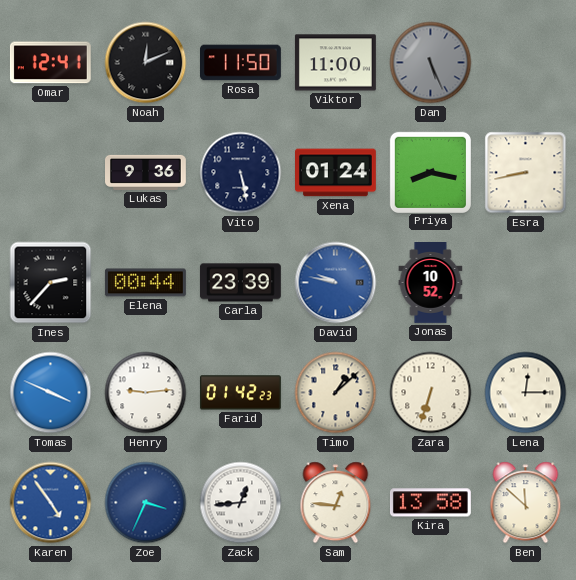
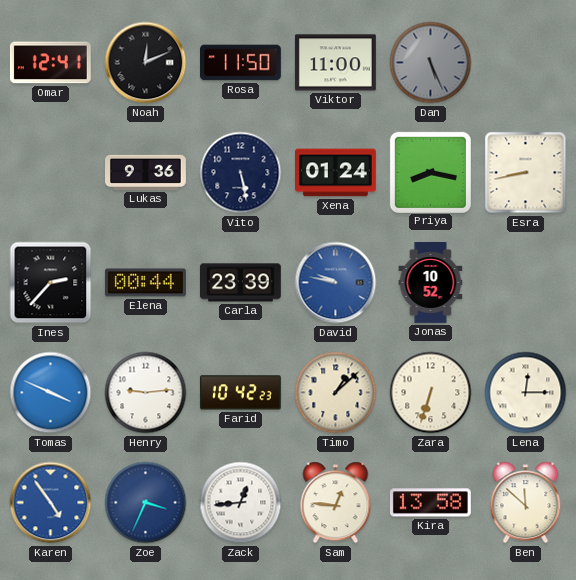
Farid: 01:42 -> 10:42 (240, 393)
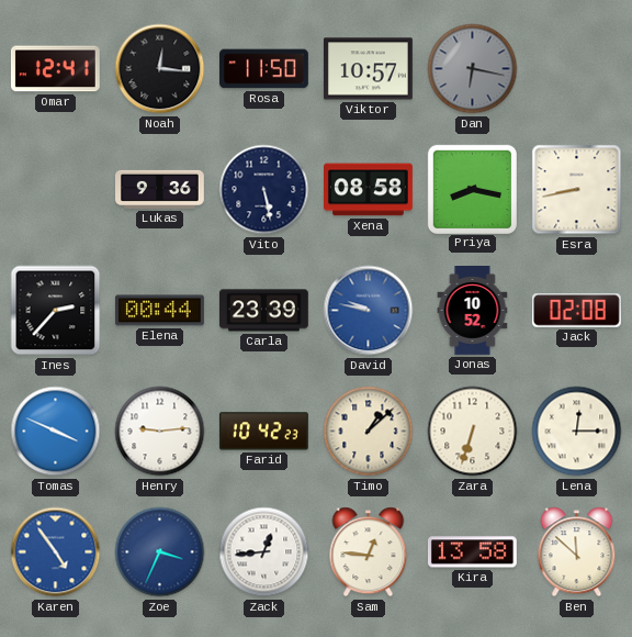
Noah: 12:11 -> 12:16 (160, 69)
Viktor: 11:00 -> 10:57 (368, 69)
Dan: 5:26 -> 6:17 (473, 69)
Xena: 01:24 -> 08:58 (369, 190)
Jack: none -> 02:08 (576, 311)
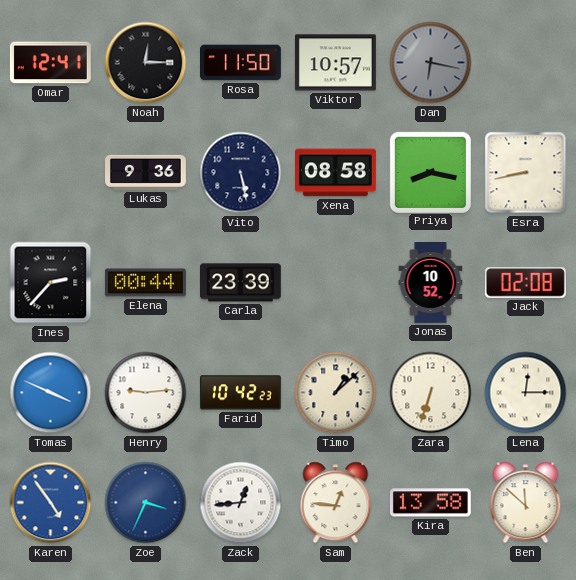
Noah: 12:16 -> 12:15 (146, 63)
David: 9:47 -> none (369, 311)
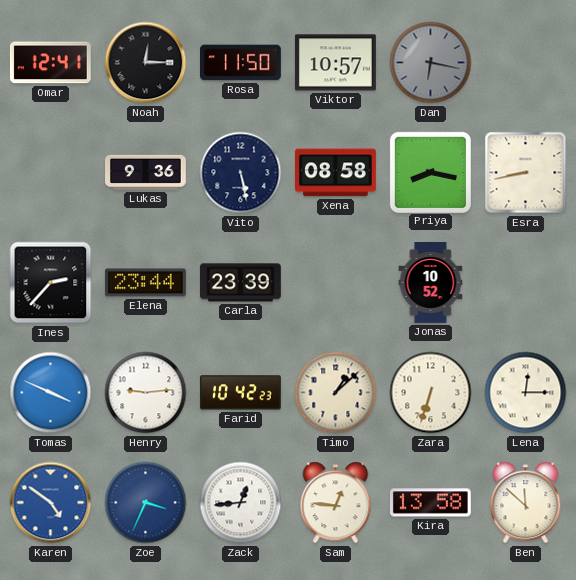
Elena: 00:44 -> 23:44 (145, 283)
Jack: 02:08 -> none (525, 283)
Karen: 4:54 -> 4:51 (51, 503)
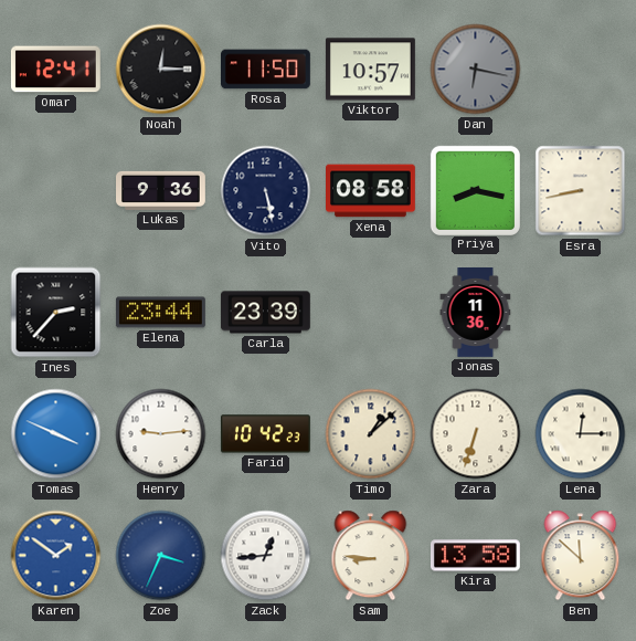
Jonas: 10:52 -> 11:36 (476, 313)
Karen: 4:51 -> 1:51 (56, 556)
Sam: 12:46 -> 8:46 (371, 556)
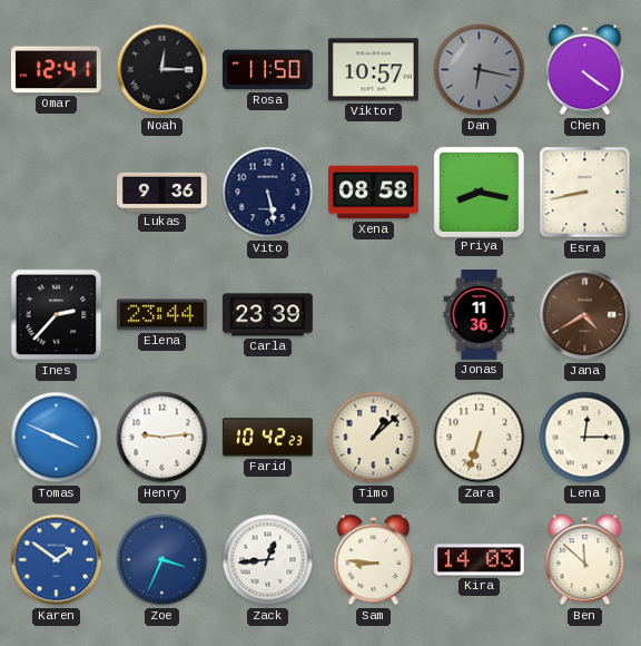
Chen: none -> 4:21 (585, 70)
Jana: none -> 4:40 (585, 315)
Kira: 13:58 -> 14:03 (479, 560)
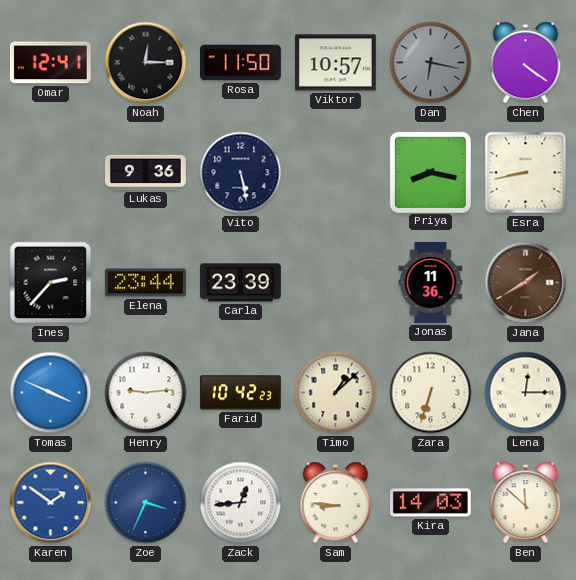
Xena: 08:58 -> none (374, 193)
Jana: 4:40 -> 1:40 (526, 283)
